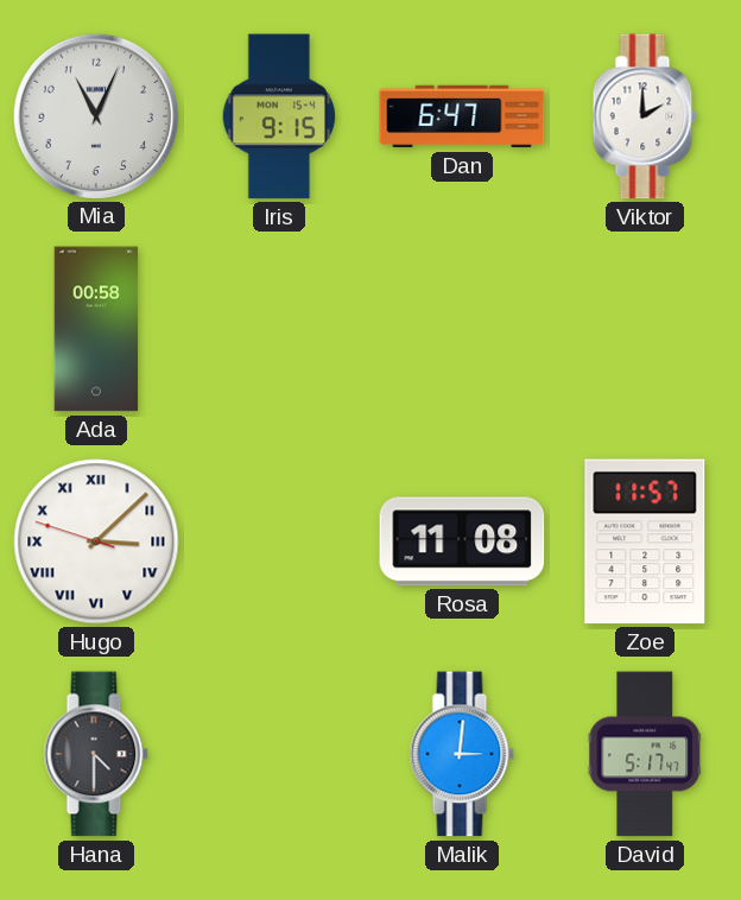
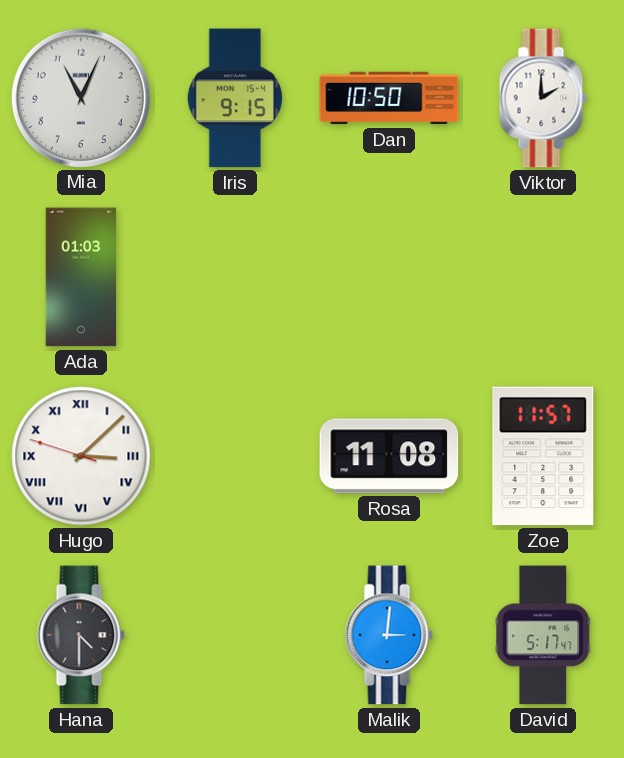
Dan: 6:47 -> 10:50 (389, 98)
Ada: 00:58 -> 01:03 (81, 277)
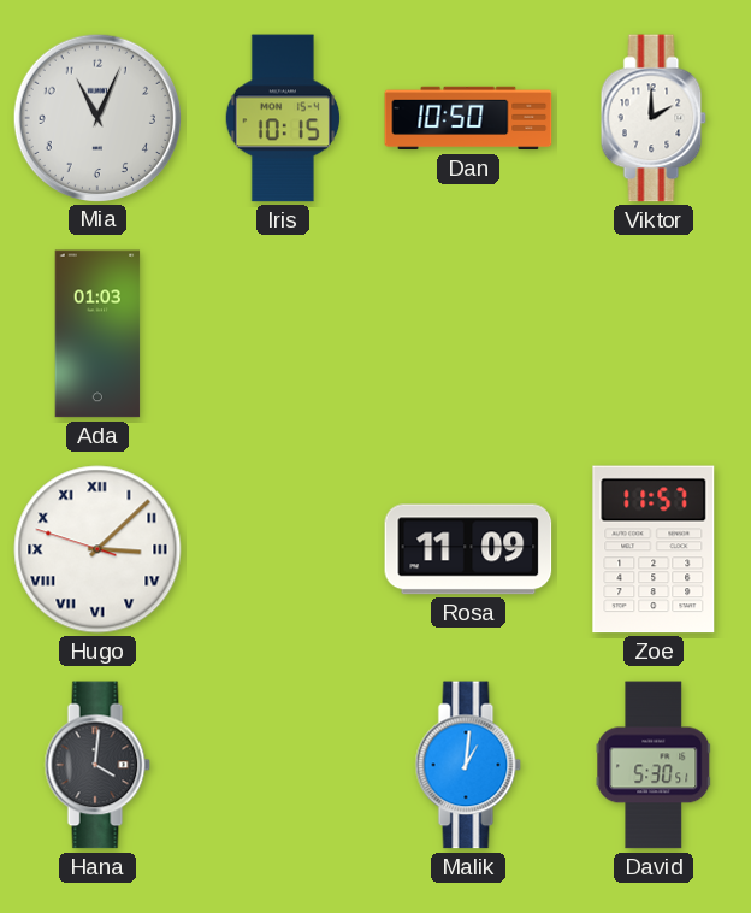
Iris: 9:15 -> 10:15 (283, 118)
Rosa: 11:08 -> 11:09 (468, 549)
Hana: 4:30 -> 4:01 (97, 765)
Malik: 3:01 -> 1:01 (468, 765)
David: 5:17 -> 5:30 (654, 765)
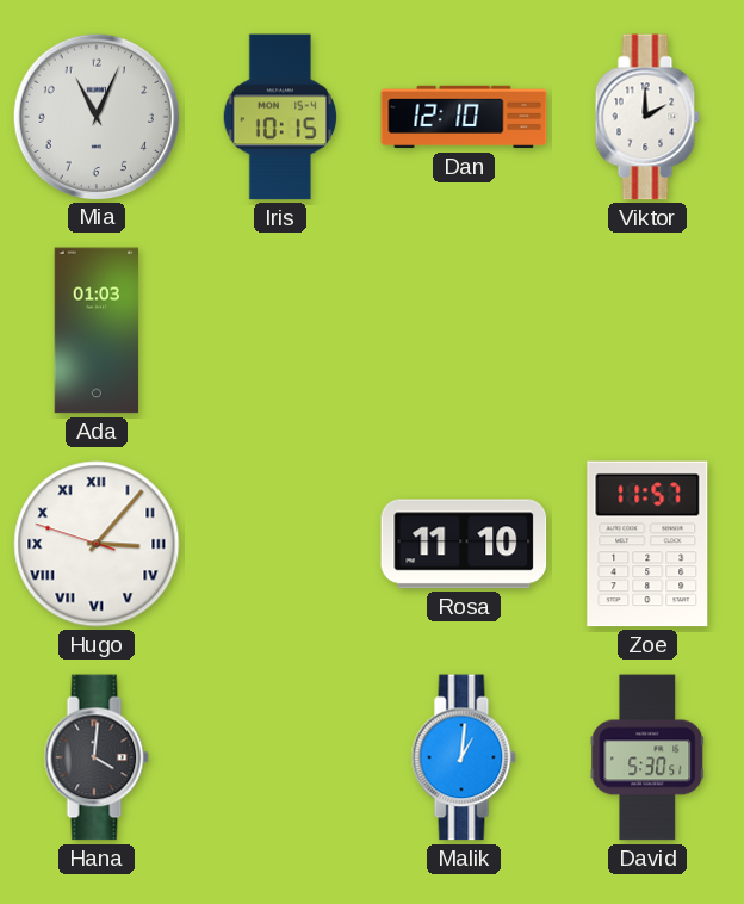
Dan: 10:50 -> 12:10 (464, 117)
Hugo: 3:07 -> 3:06 (97, 544)
Rosa: 11:09 -> 11:10 (464, 544)
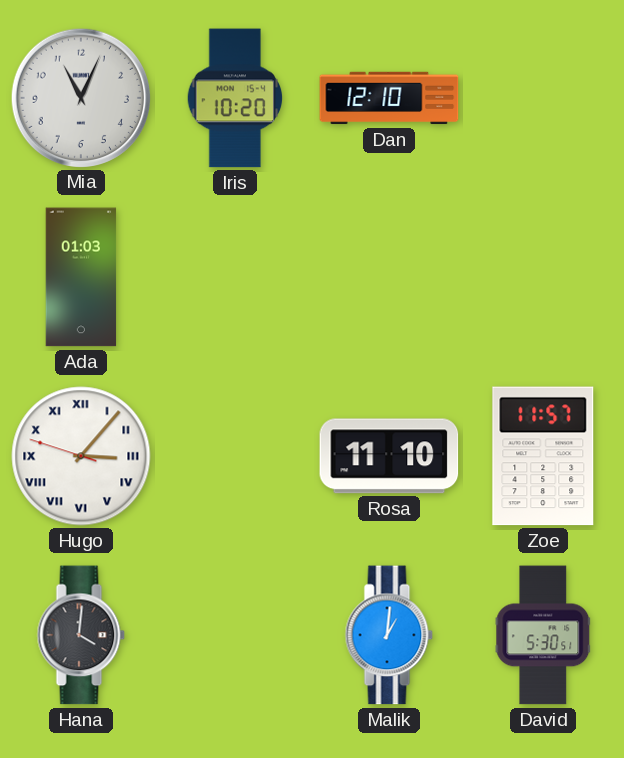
Iris: 10:15 -> 10:20 (235, 98)
Viktor: 2:00 -> none (647, 117)
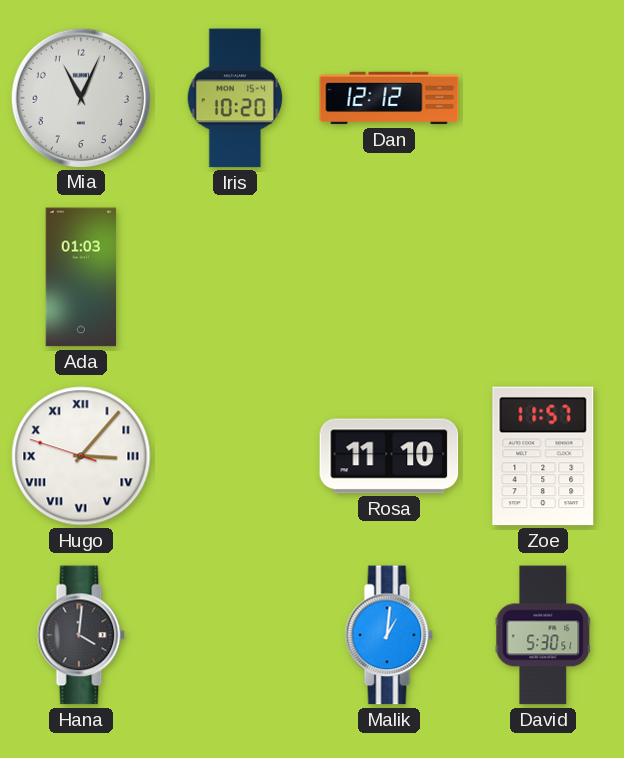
Dan: 12:10 -> 12:12 (389, 98)
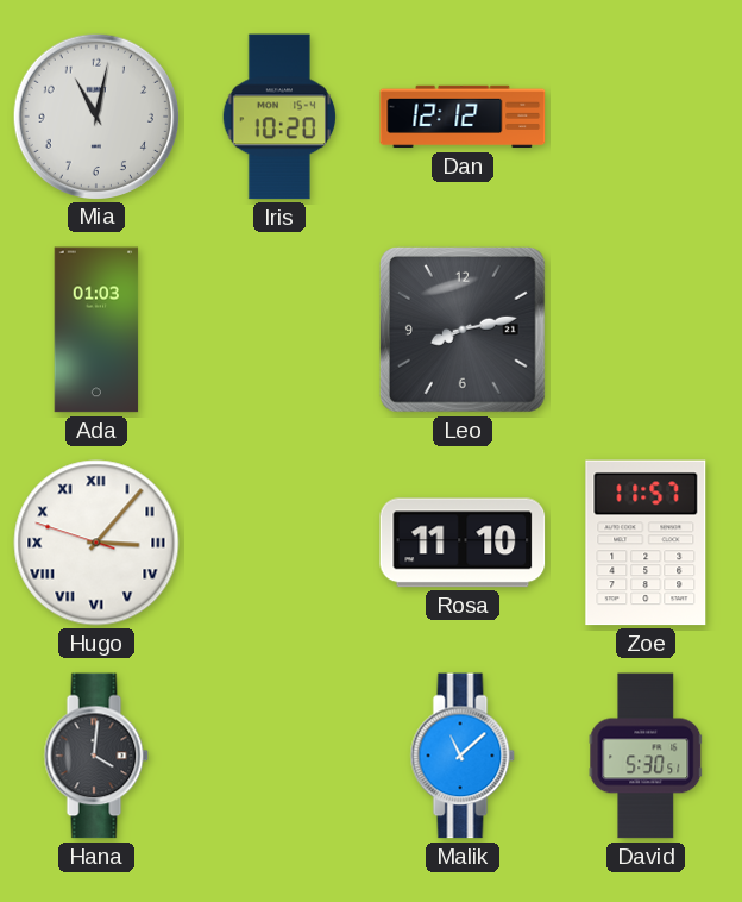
Mia: 11:04 -> 11:02 (95, 115)
Leo: none -> 8:13 (463, 330)
Malik: 1:01 -> 11:08 (463, 756)
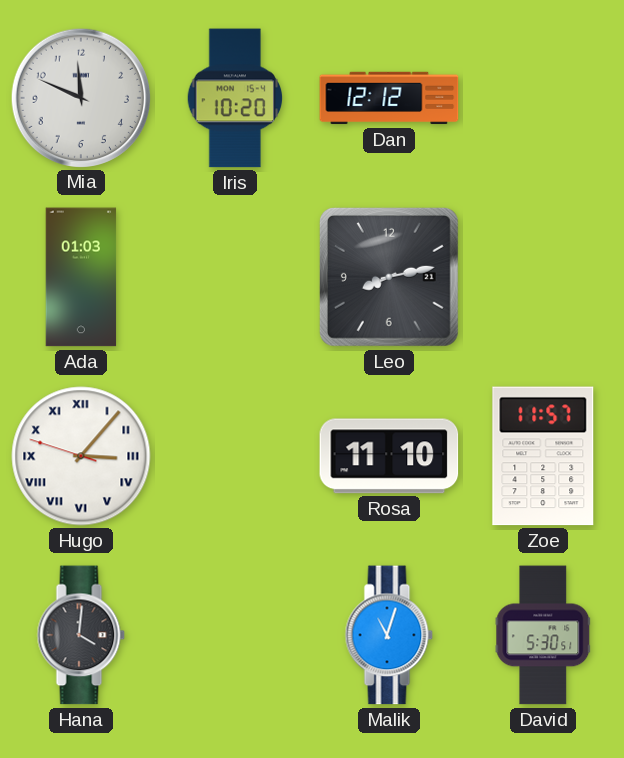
Mia: 11:02 -> 11:49 (80, 97)
Malik: 11:08 -> 11:03 (389, 635)
